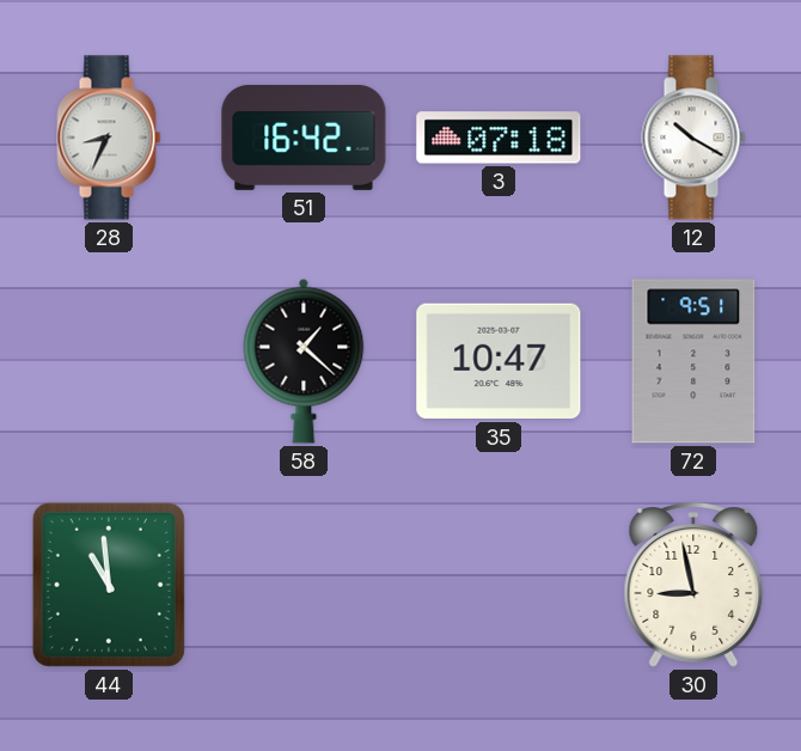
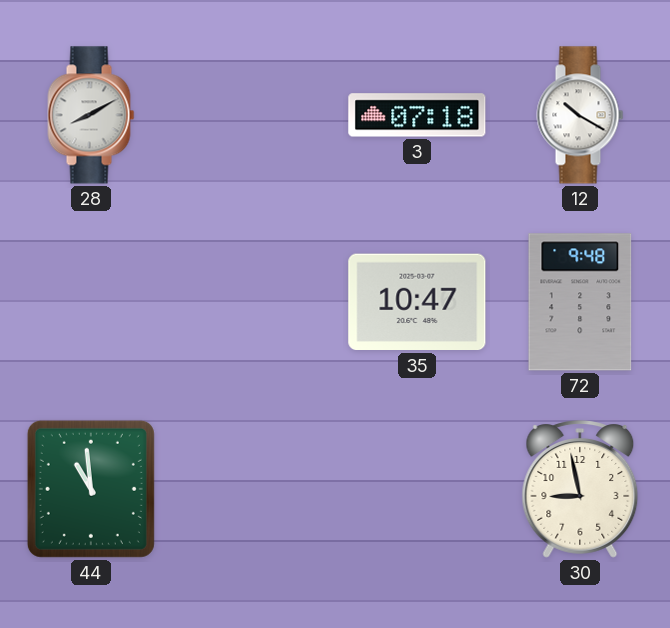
28: 8:34 -> 8:10 (91, 115)
51: 16:42 -> none (304, 138)
58: 1:22 -> none (304, 361)
72: 9:51 -> 9:48 (580, 302)
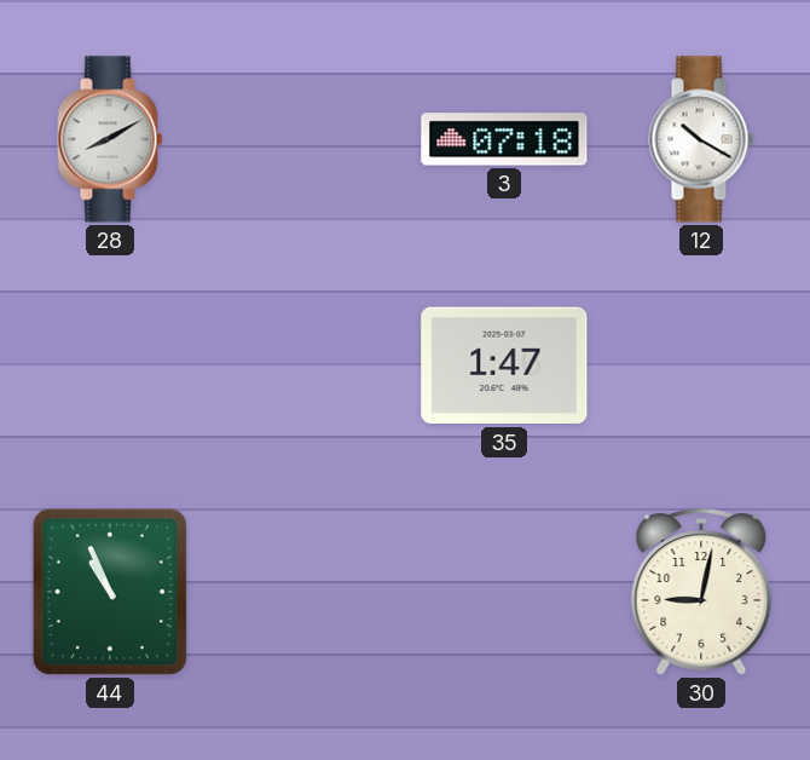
35: 10:47 -> 1:47 (504, 365)
72: 9:48 -> none (580, 302)
44: 10:59 -> 10:56 (110, 592)
30: 8:58 -> 9:02 (701, 592)
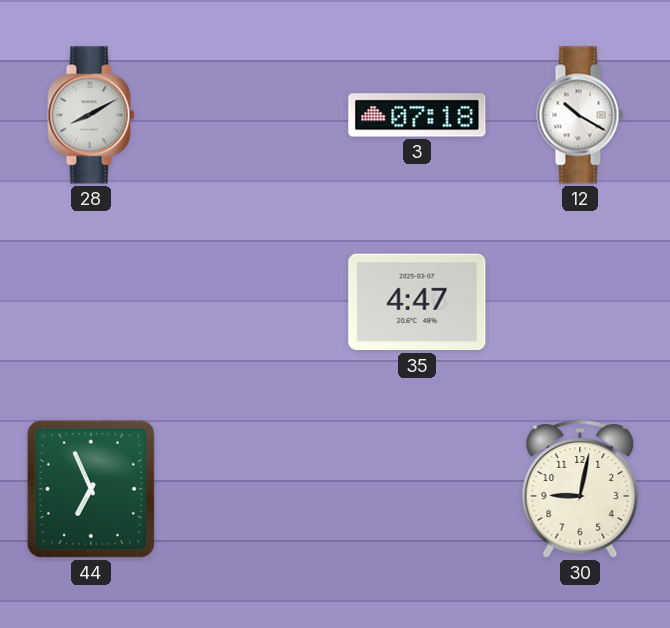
35: 1:47 -> 4:47 (417, 302)
44: 10:56 -> 6:56 (91, 489)
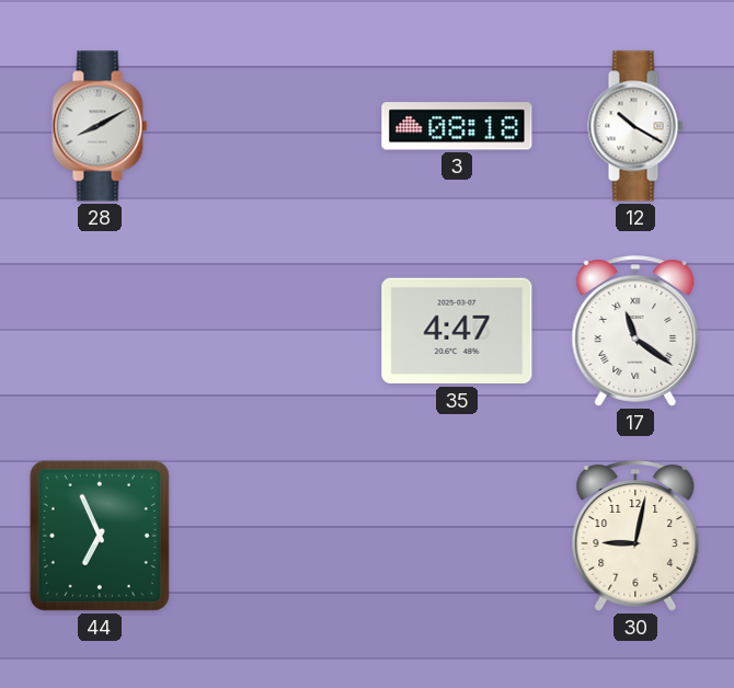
3: 07:18 -> 08:18 (457, 126)
17: none -> 11:21 (635, 331)
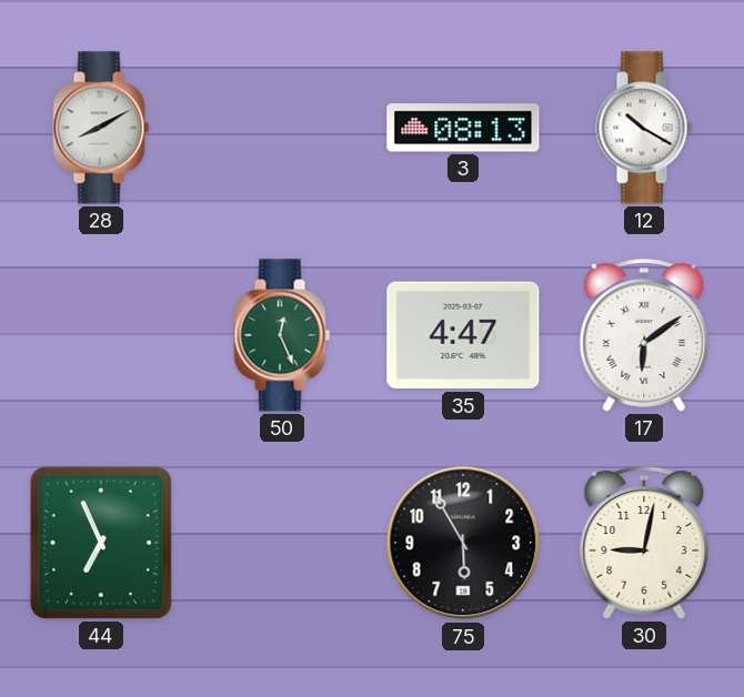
3: 08:18 -> 08:13 (463, 128)
50: none -> 12:26 (282, 335)
17: 11:21 -> 6:09 (644, 335)
75: none -> 5:55 (463, 543)
